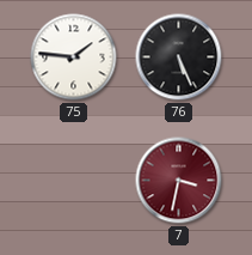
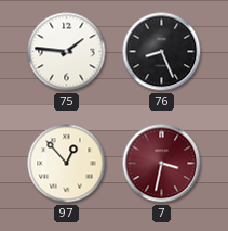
76: 5:26 -> 8:26 (162, 52)
97: none -> 12:53 (67, 164)
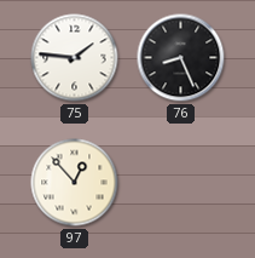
7: 3:32 -> none (162, 164)
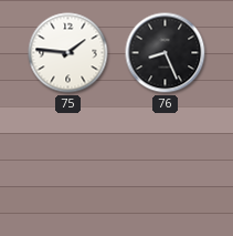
97: 12:53 -> none (75, 183)
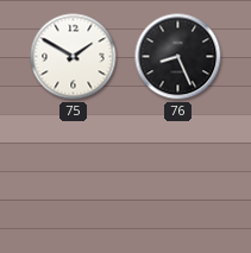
75: 1:46 -> 1:50 (74, 57)
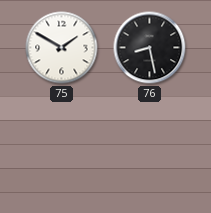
76: 8:26 -> 8:28 (150, 48)
